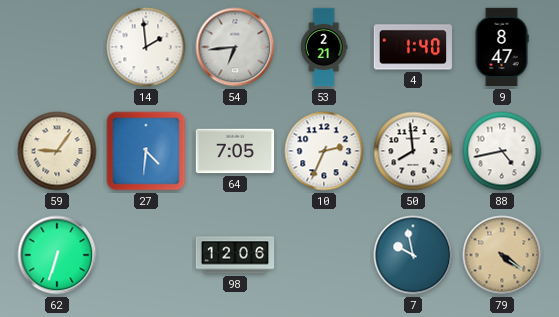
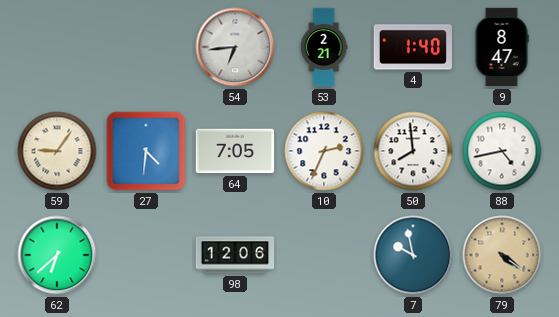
14: 1:59 -> none (146, 47)
62: 6:33 -> 6:38 (57, 255)
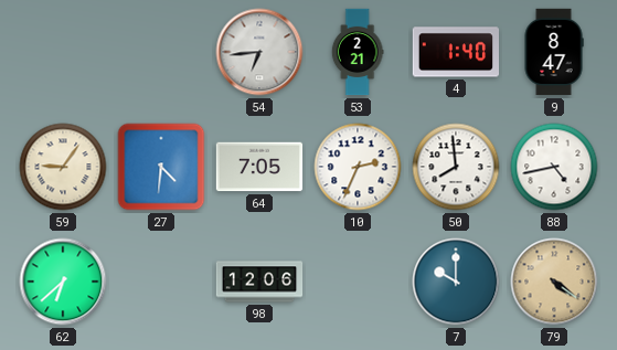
7: 9:58 -> 10:00 (456, 282)
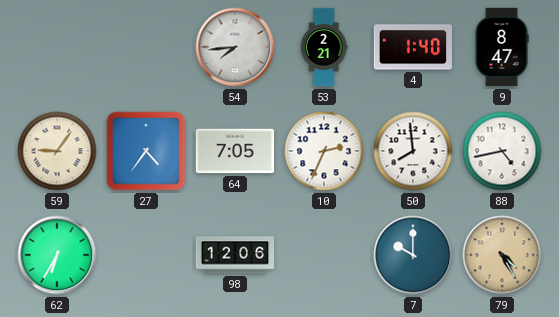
54: 6:44 -> 7:44 (235, 47)
27: 4:31 -> 4:36 (146, 151)
62: 6:38 -> 6:35 (57, 255)
79: 4:21 -> 4:25 (502, 255)
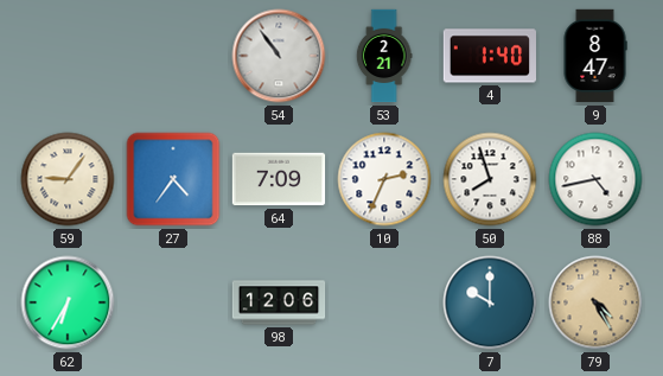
54: 7:44 -> 10:54 (279, 56)
64: 7:05 -> 7:09 (279, 179)
50: 7:59 -> 7:57 (490, 179)
